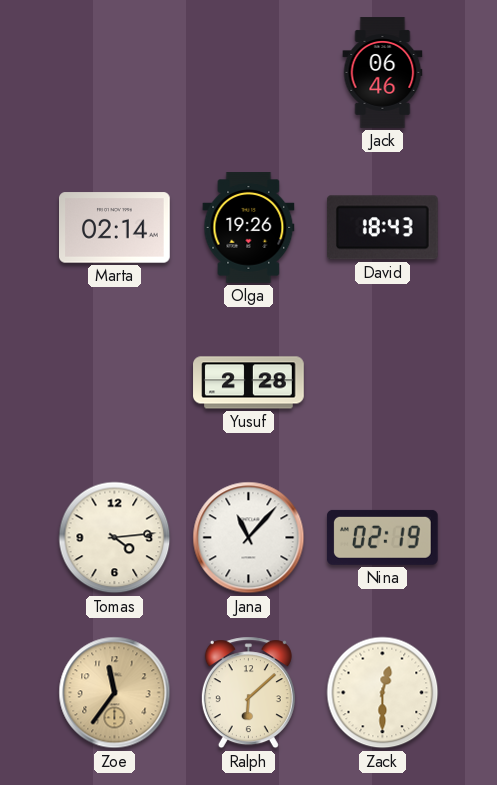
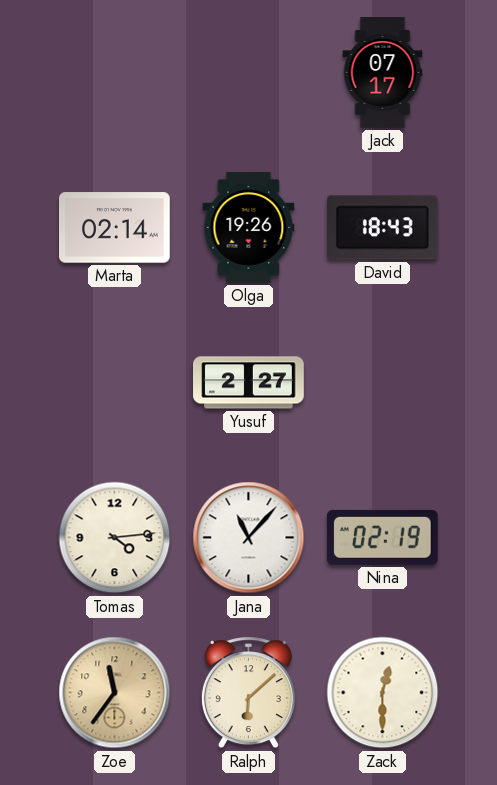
Jack: 06:46 -> 07:17 (383, 73)
Yusuf: 2:28 -> 2:27 (249, 383)
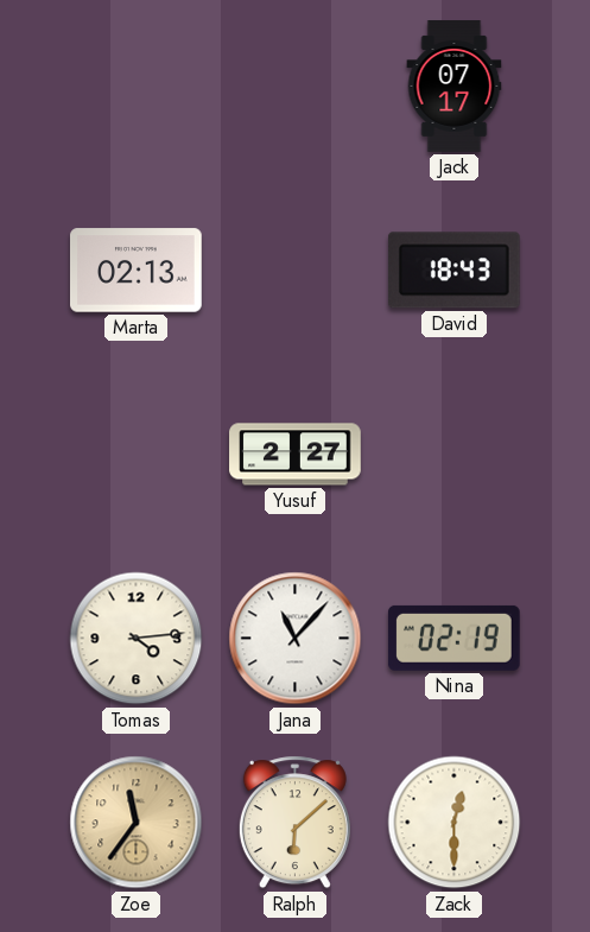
Marta: 02:14 -> 02:13 (137, 271)
Olga: 19:26 -> none (249, 228)
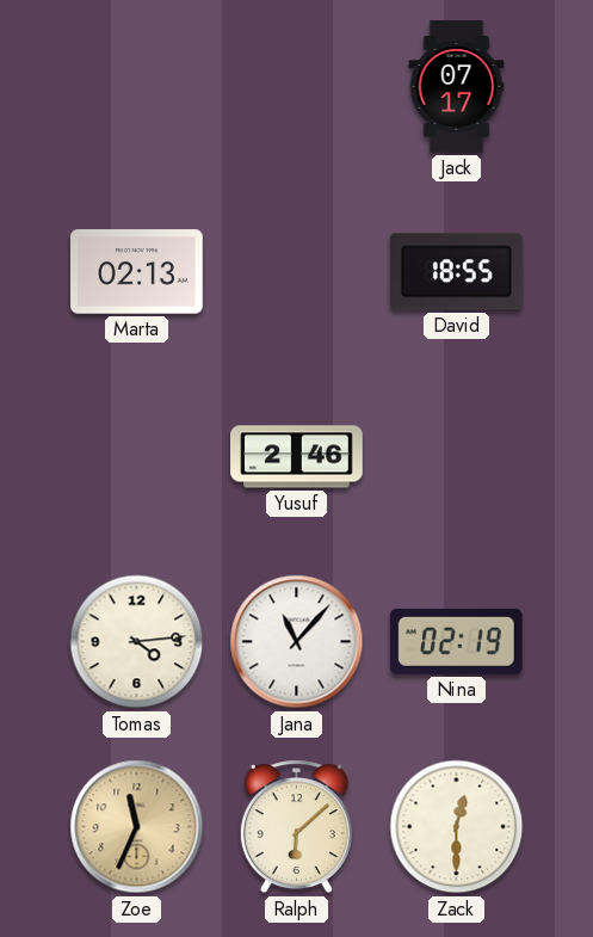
David: 18:43 -> 18:55 (456, 272)
Yusuf: 2:27 -> 2:46 (297, 457)
Zoe: 11:36 -> 11:34 (137, 827)
